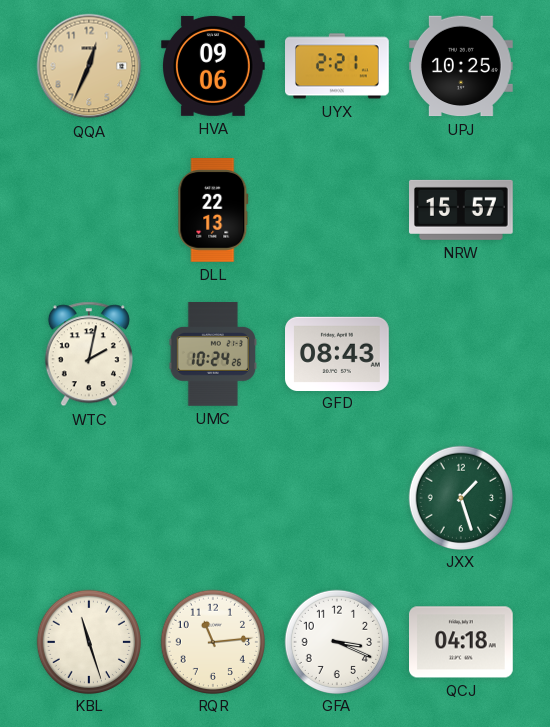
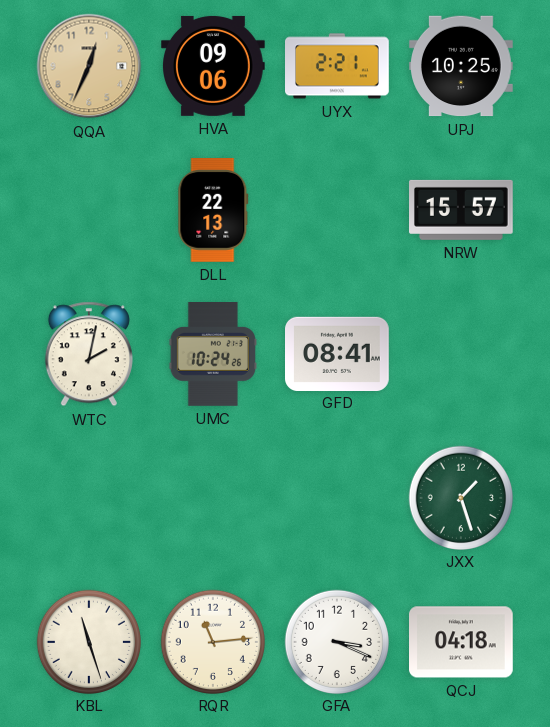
GFD: 08:43 -> 08:41 (338, 353)
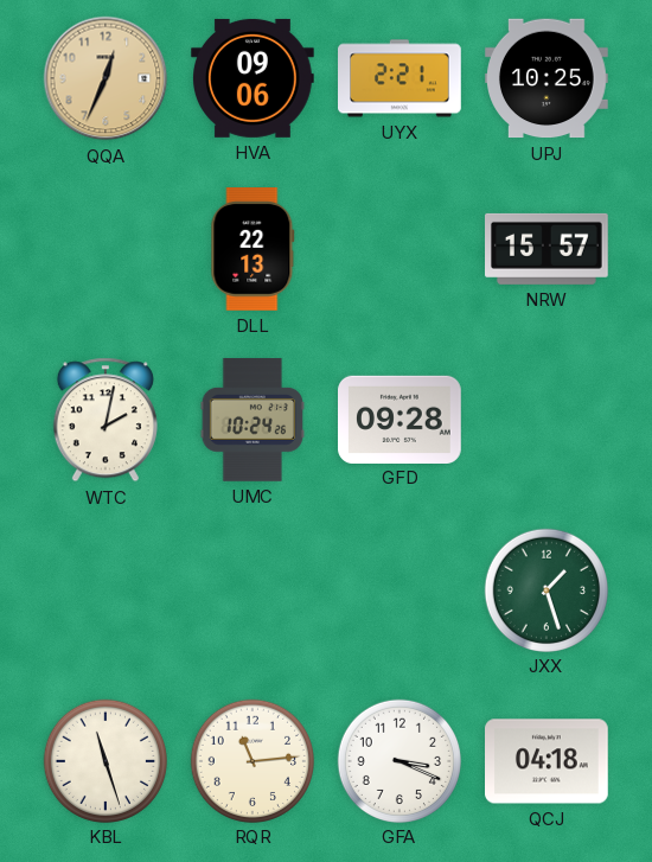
GFD: 08:41 -> 09:28 (401, 419)
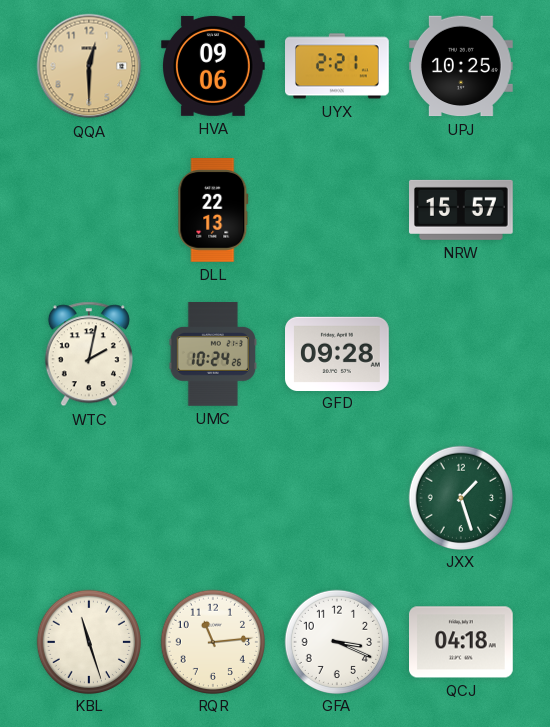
QQA: 12:34 -> 12:30 (89, 66)
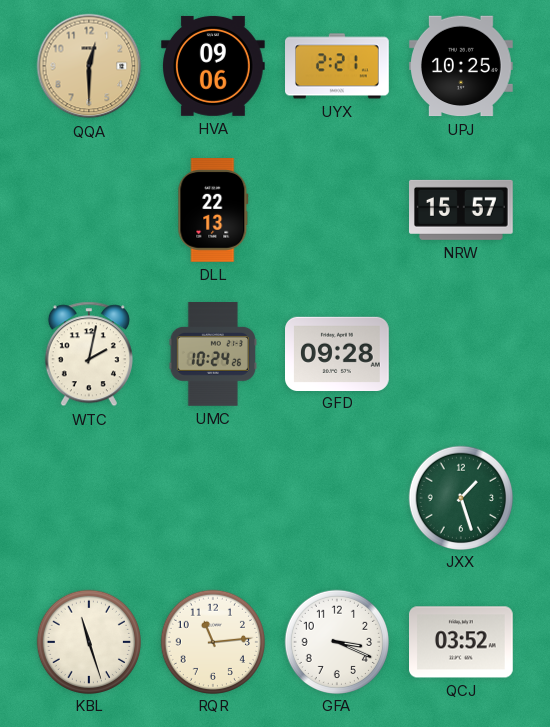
QCJ: 04:18 -> 03:52 (462, 642)
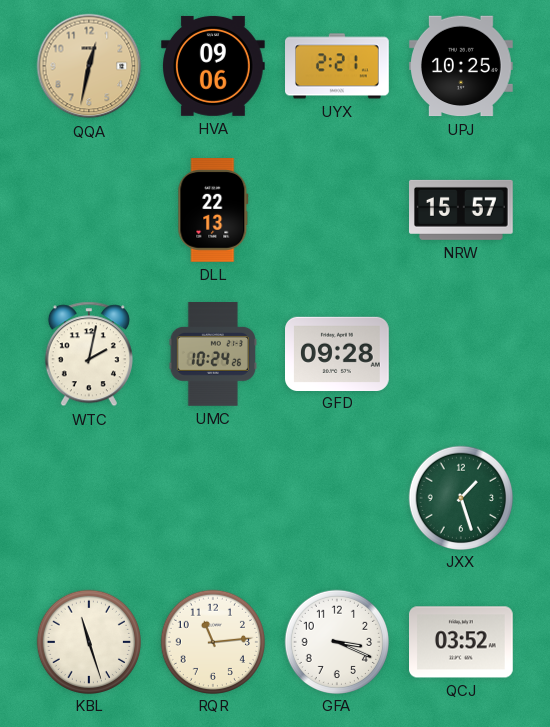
QQA: 12:30 -> 12:32 (89, 66)
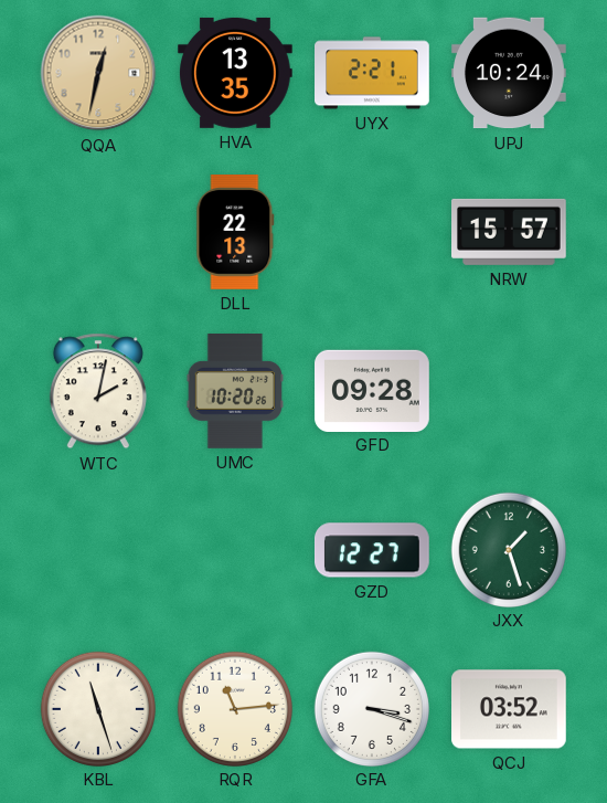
HVA: 09:06 -> 13:35 (236, 73)
UPJ: 10:25 -> 10:24 (510, 73)
UMC: 10:24 -> 10:20 (234, 392)
GZD: none -> 12:27 (373, 550)
GFA: 3:19 -> 3:18 (371, 708)
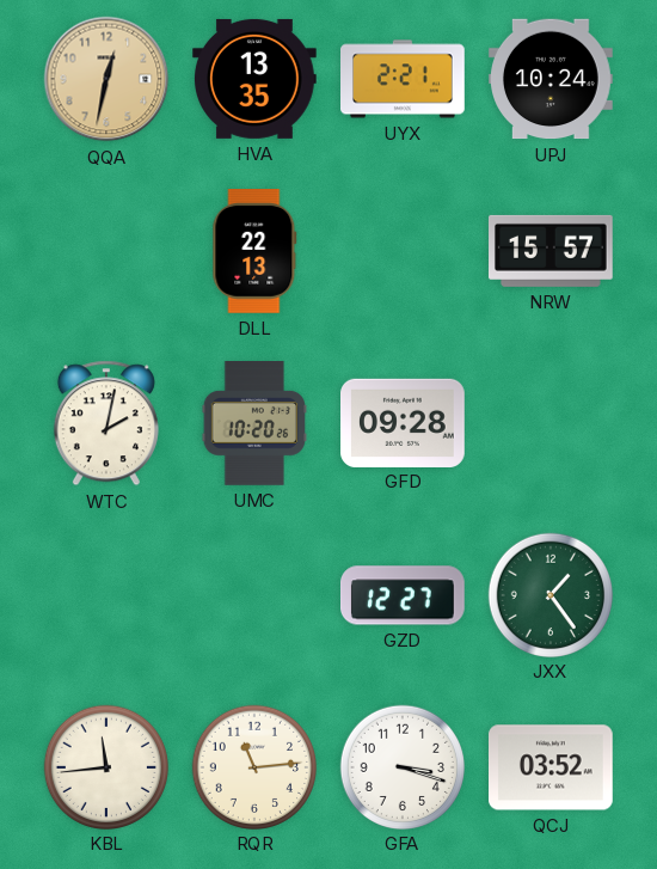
JXX: 1:27 -> 1:24 (549, 594)
KBL: 11:27 -> 11:44 (105, 766)
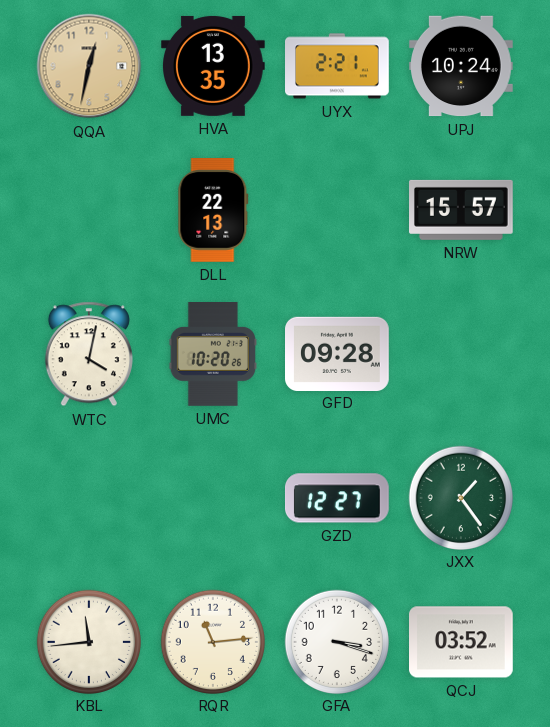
WTC: 2:02 -> 4:02 (89, 354)
